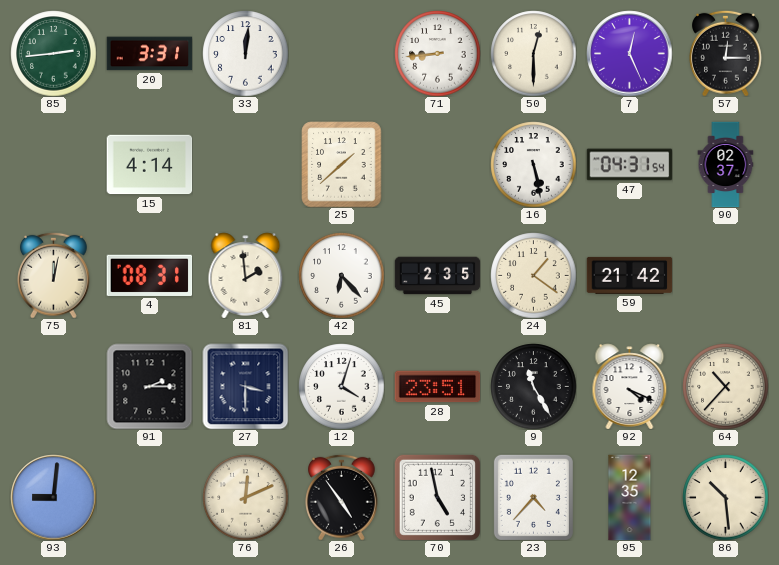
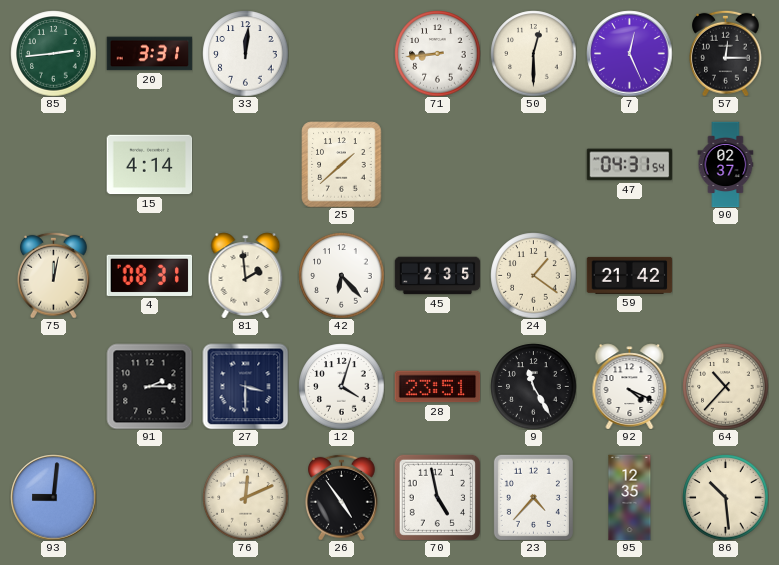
16: 5:28 -> none (533, 164)
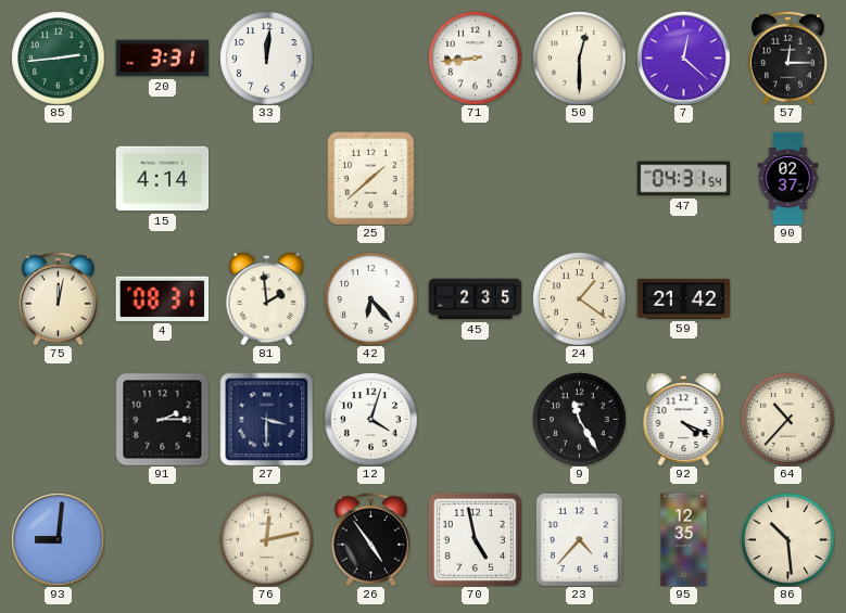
7: 12:26 -> 12:22 (683, 58)
28: 23:51 -> none (437, 387)
76: 12:11 -> 12:13 (266, 539)
